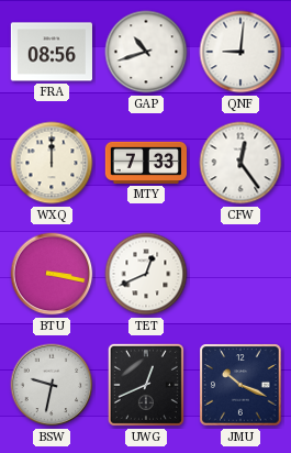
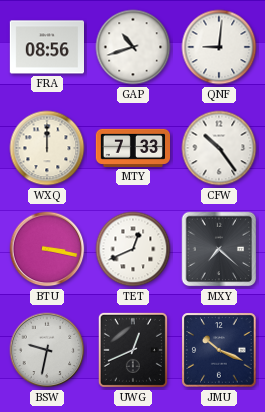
CFW: 12:24 -> 10:24 (219, 148)
MXY: none -> 7:22 (219, 249)
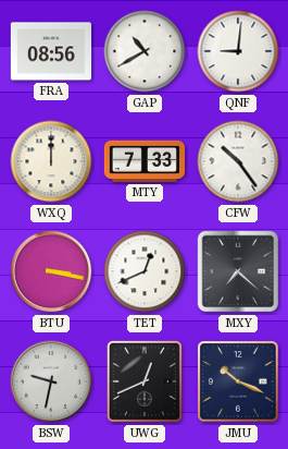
GAP: 10:42 -> 10:40 (145, 51)
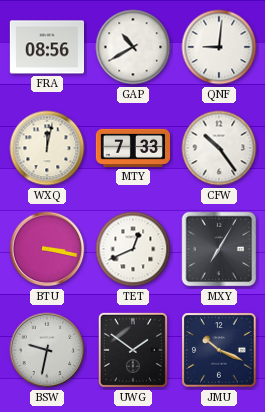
WXQ: 12:00 -> 12:02 (47, 148)
MXY: 7:22 -> 7:05 (219, 249)
UWG: 12:41 -> 1:51 (133, 350)
